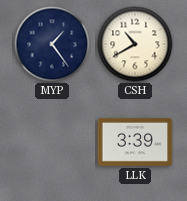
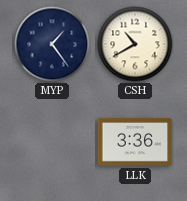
LLK: 3:39 -> 3:36 (135, 142)
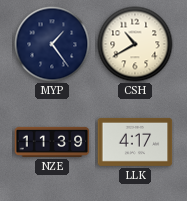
NZE: none -> 11:39 (52, 142)
LLK: 3:36 -> 4:17 (135, 142)
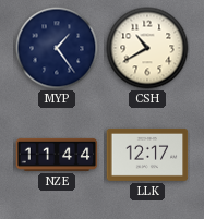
NZE: 11:39 -> 11:44 (57, 155)
LLK: 4:17 -> 12:17 (147, 155)
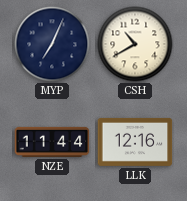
MYP: 1:24 -> 7:04 (52, 44)
LLK: 12:17 -> 12:16 (135, 142)
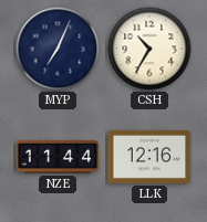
CSH: 10:40 -> 10:35 (149, 49)
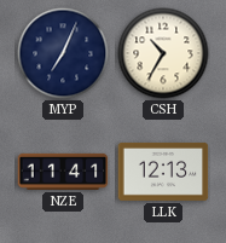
NZE: 11:44 -> 11:41 (63, 172)
LLK: 12:16 -> 12:13 (163, 172)
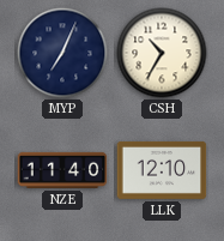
NZE: 11:41 -> 11:40 (62, 170)
LLK: 12:13 -> 12:10 (162, 170)
